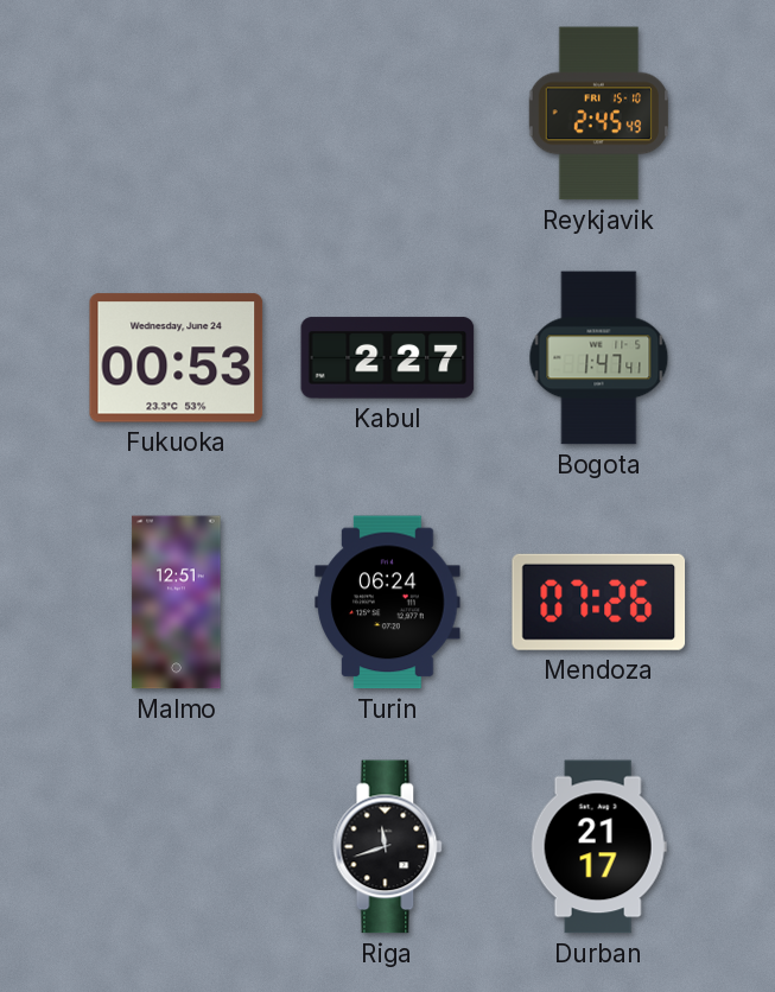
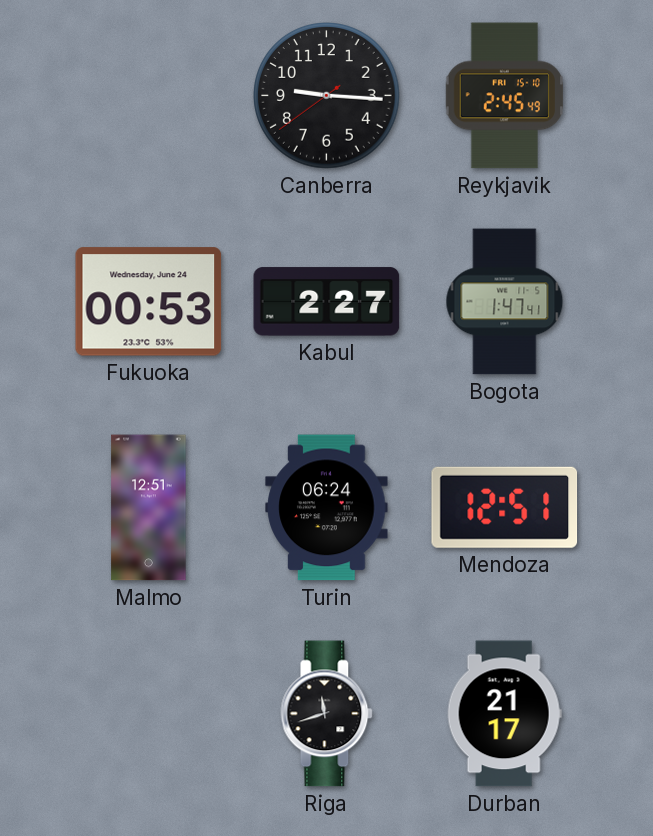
Canberra: none -> 9:15 (327, 96)
Mendoza: 07:26 -> 12:51 (505, 507)
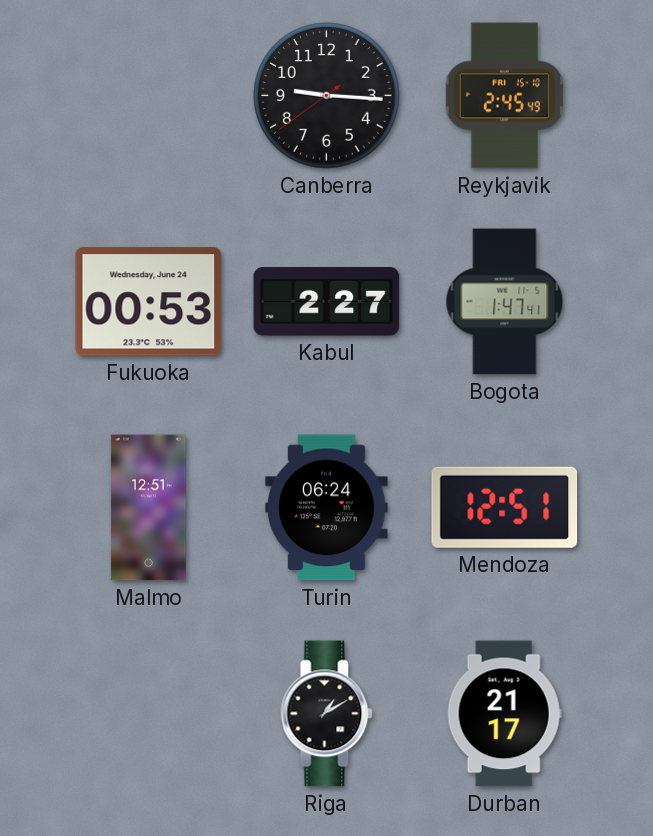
Riga: 11:42 -> 1:10 (327, 714)
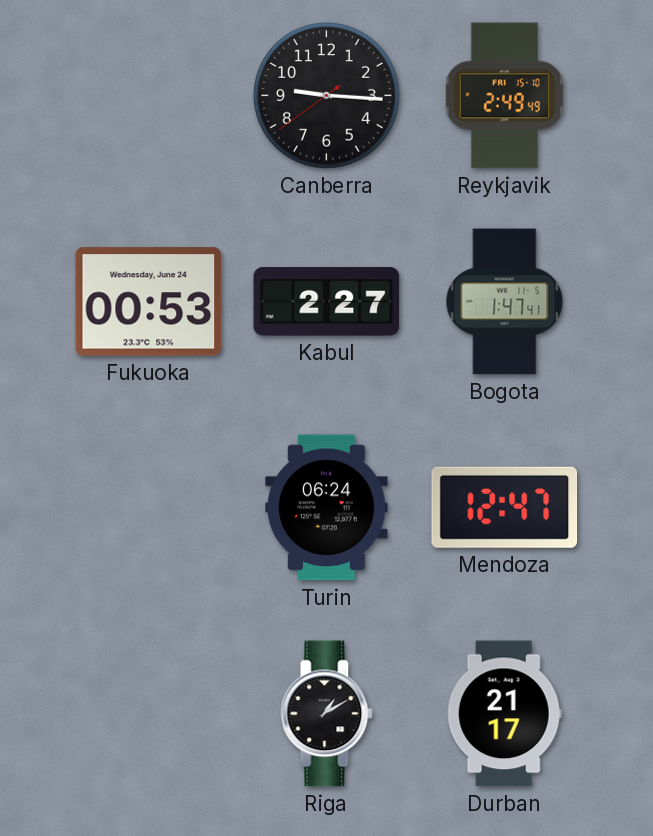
Reykjavik: 2:45 -> 2:49 (504, 96)
Malmo: 12:51 -> none (149, 508)
Mendoza: 12:51 -> 12:47 (505, 507)
